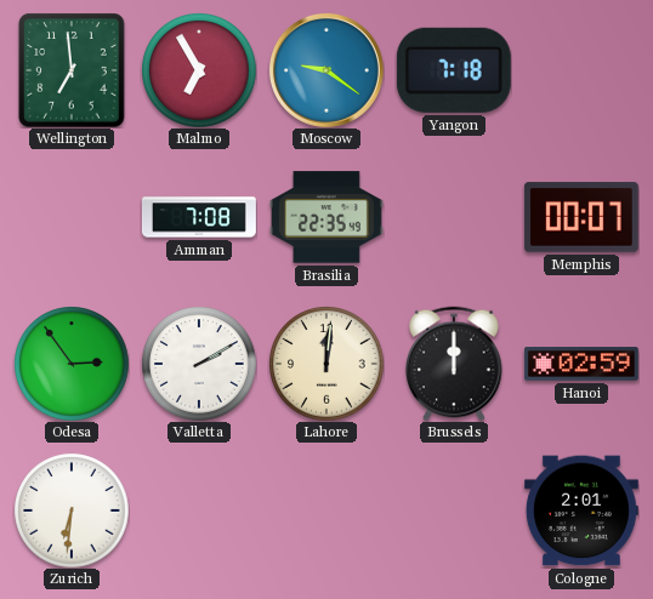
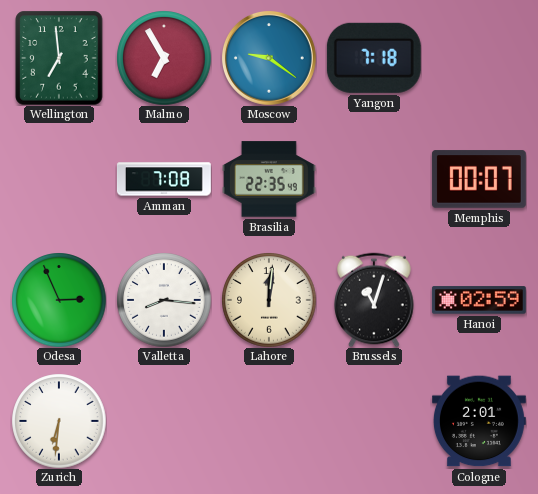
Odesa: 2:54 -> 2:56 (59, 300)
Valletta: 2:10 -> 8:16 (164, 300)
Brussels: 12:00 -> 11:03 (374, 300)
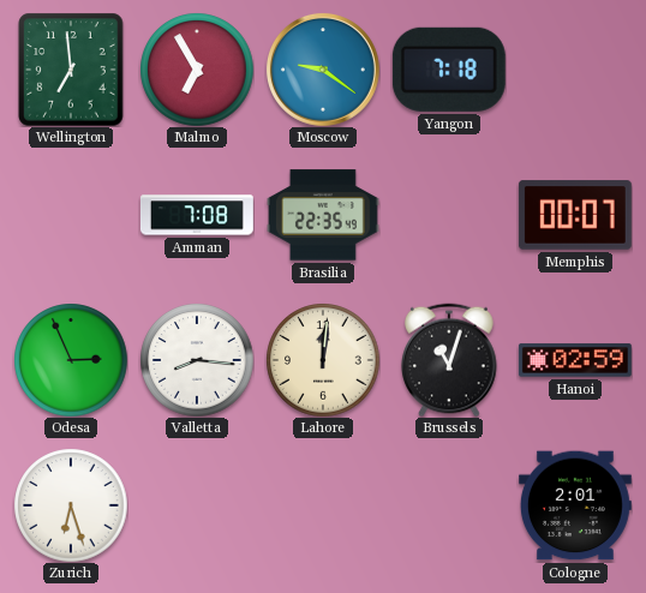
Zurich: 6:31 -> 6:27 (71, 505)
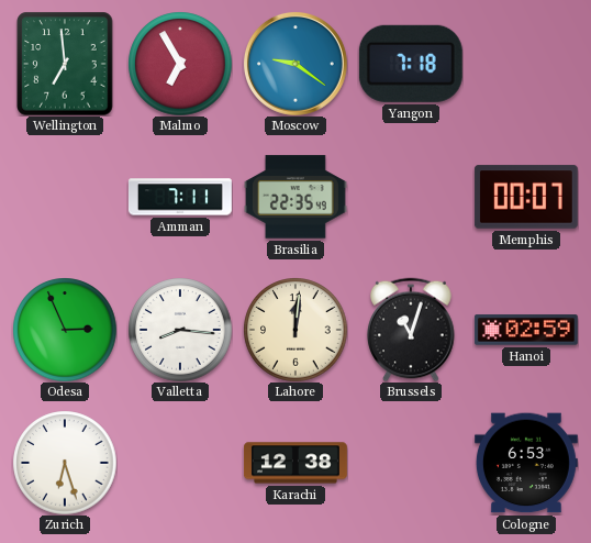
Amman: 7:08 -> 7:11 (180, 197)
Karachi: none -> 12:38 (295, 463)
Cologne: 2:01 -> 6:53 (526, 463)
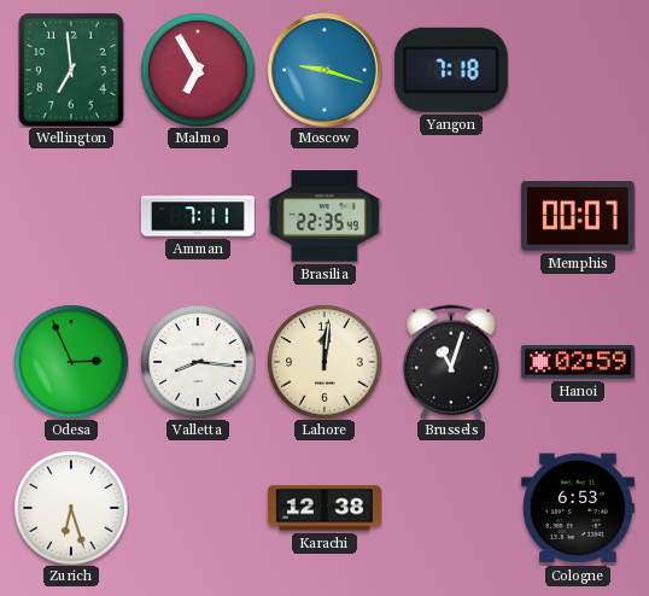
Moscow: 9:21 -> 9:18 (324, 70)
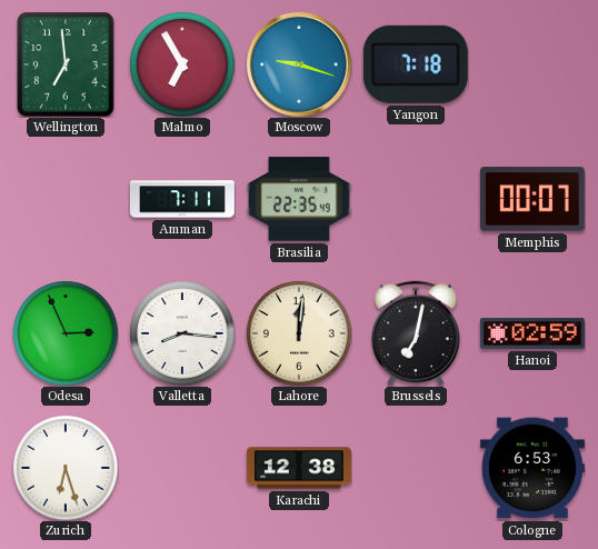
Brussels: 11:03 -> 7:02 (416, 333)
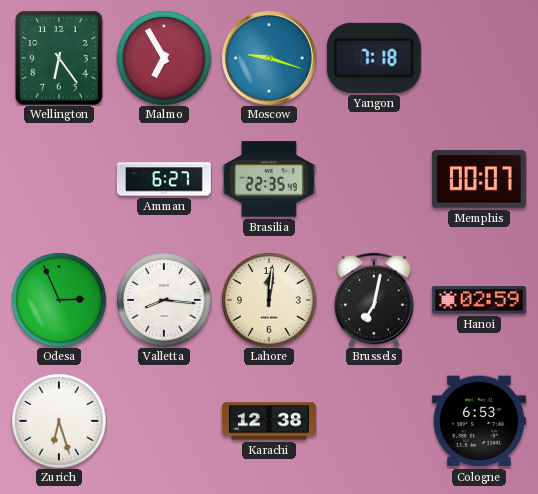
Wellington: 6:59 -> 6:24 (59, 58)
Amman: 7:11 -> 6:27 (164, 179)
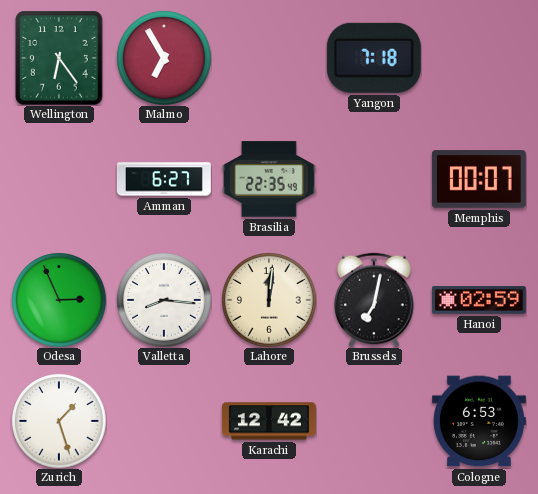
Moscow: 9:18 -> none (269, 58)
Zurich: 6:27 -> 1:27 (59, 421)
Karachi: 12:38 -> 12:42 (269, 421)
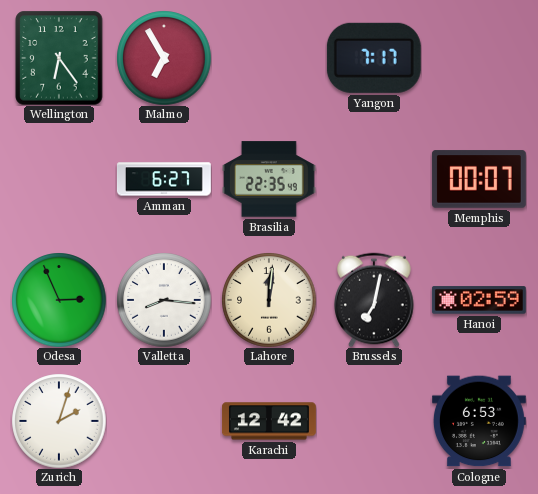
Yangon: 7:18 -> 7:17 (374, 58)
Zurich: 1:27 -> 2:03 (59, 421)
